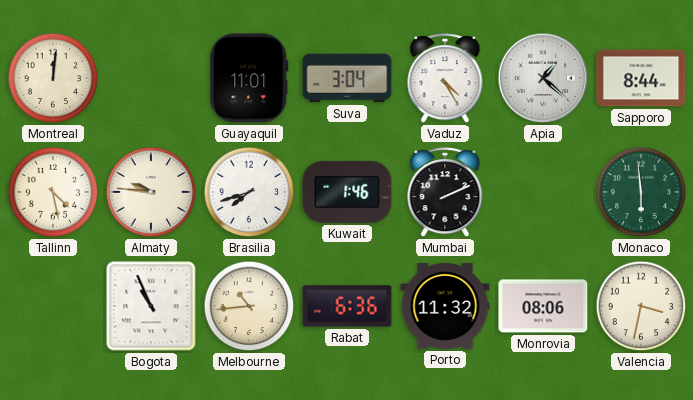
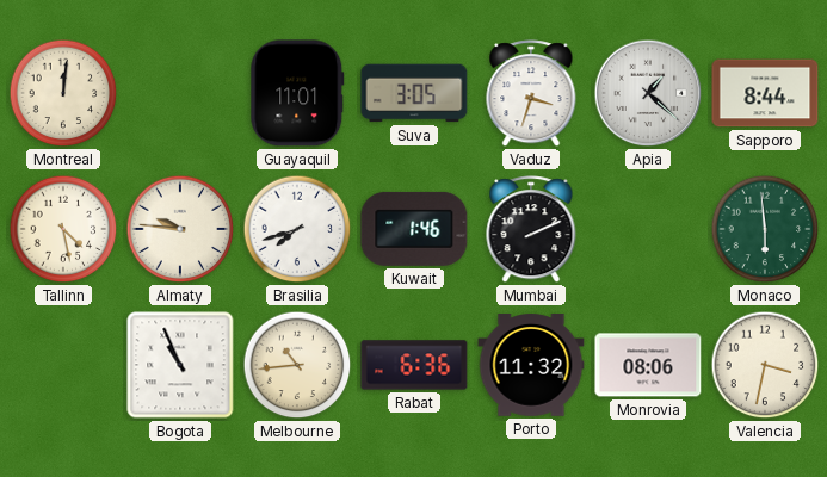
Suva: 3:04 -> 3:05 (414, 93)
Vaduz: 4:25 -> 3:33 (531, 94)
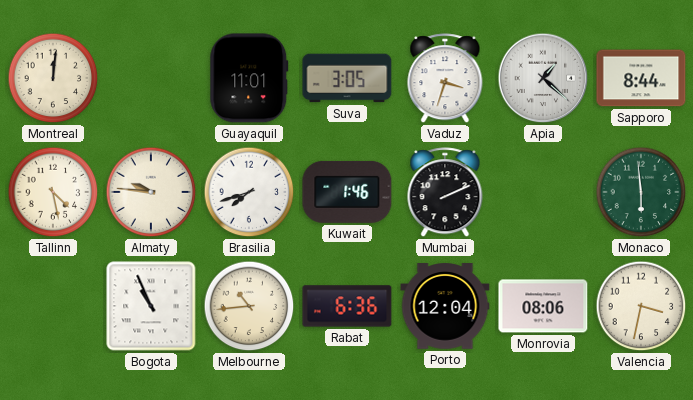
Porto: 11:32 -> 12:04 (445, 306)
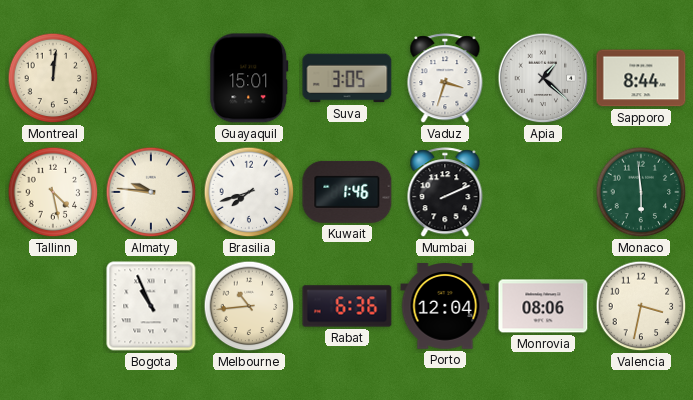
Guayaquil: 11:01 -> 15:01 (249, 78)
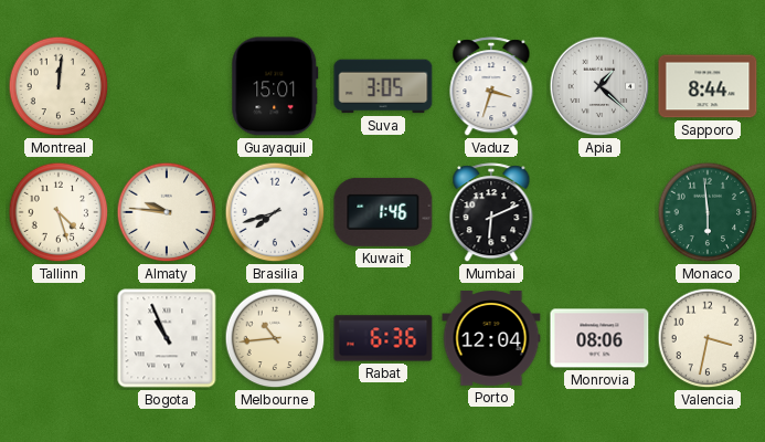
Tallinn: 4:28 -> 4:27 (59, 212)
Mumbai: 2:11 -> 6:11 (491, 213)
